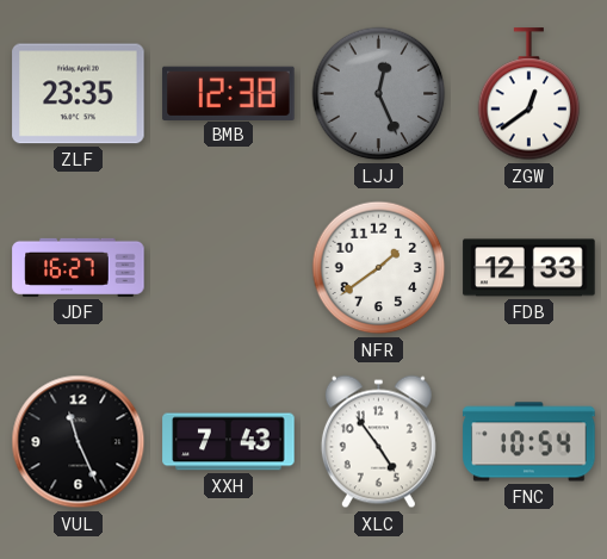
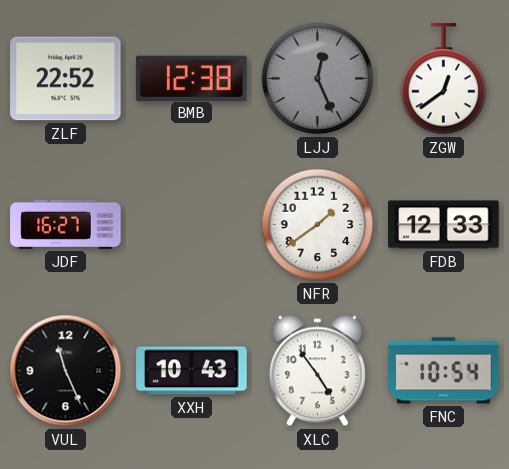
ZLF: 23:35 -> 22:52 (66, 79)
XXH: 7:43 -> 10:43 (192, 371)
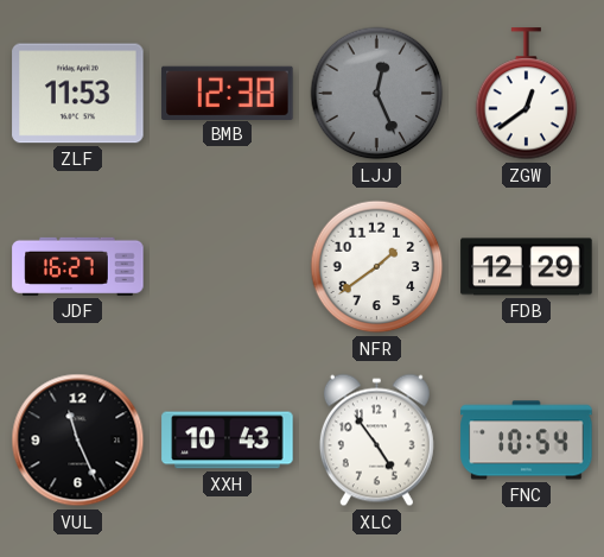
ZLF: 22:52 -> 11:53 (78, 94)
FDB: 12:33 -> 12:29 (527, 267)
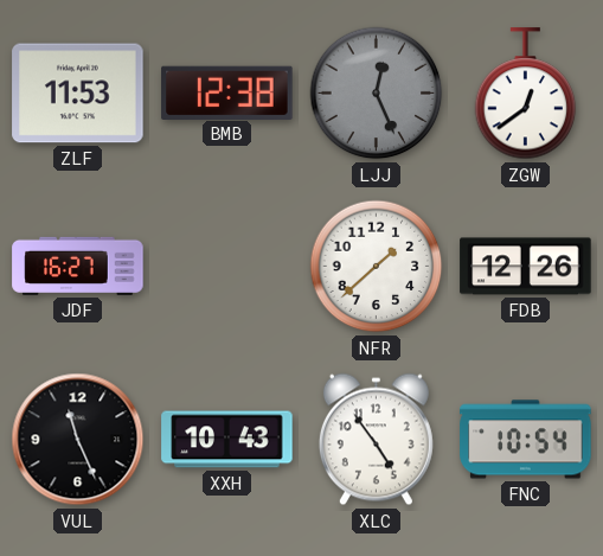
NFR: 1:39 -> 1:38 (377, 267)
FDB: 12:29 -> 12:26 (526, 267)
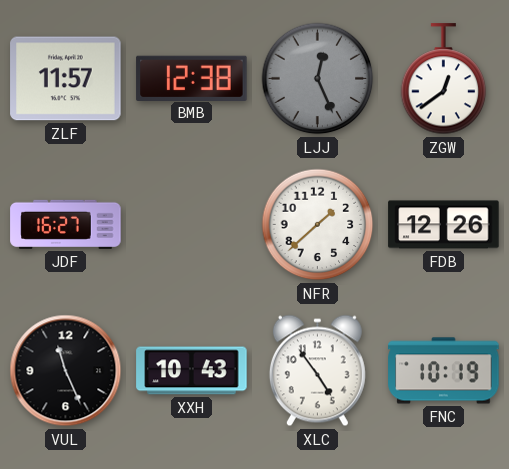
ZLF: 11:53 -> 11:57 (66, 79)
FNC: 10:54 -> 10:19 (444, 371)
